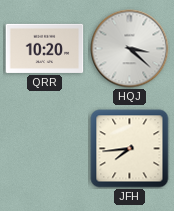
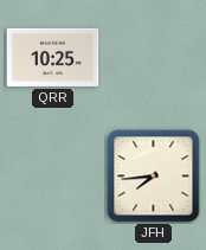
QRR: 10:20 -> 10:25 (53, 57)
HQJ: 3:22 -> none (130, 49)
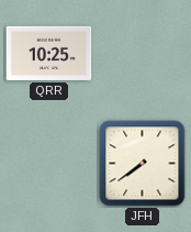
JFH: 7:44 -> 7:39 (143, 164)
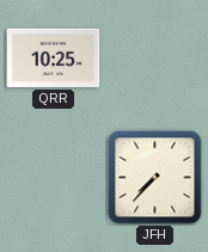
JFH: 7:39 -> 7:37 (155, 178)
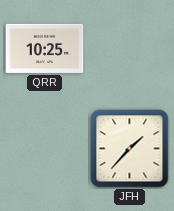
JFH: 7:37 -> 1:37 (130, 149)
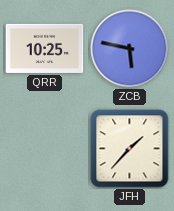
ZCB: none -> 5:47 (130, 49)
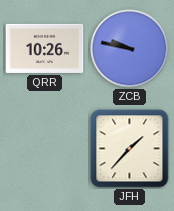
QRR: 10:25 -> 10:26 (45, 48)
ZCB: 5:47 -> 9:47 (130, 49)
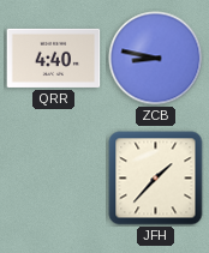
QRR: 10:26 -> 4:40 (54, 58)
ZCB: 9:47 -> 8:47 (156, 59)
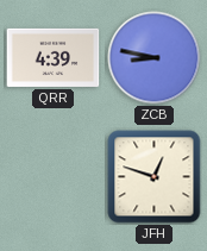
QRR: 4:40 -> 4:39 (54, 57)
JFH: 1:37 -> 12:48 (155, 177)
